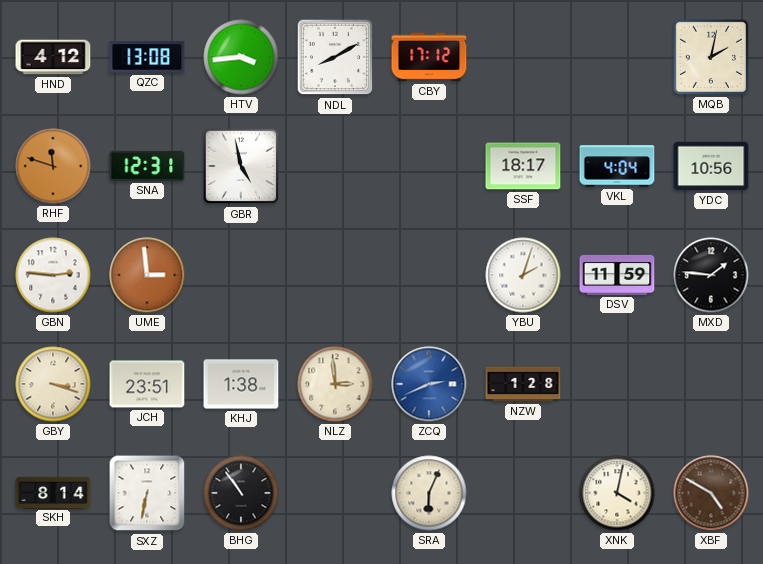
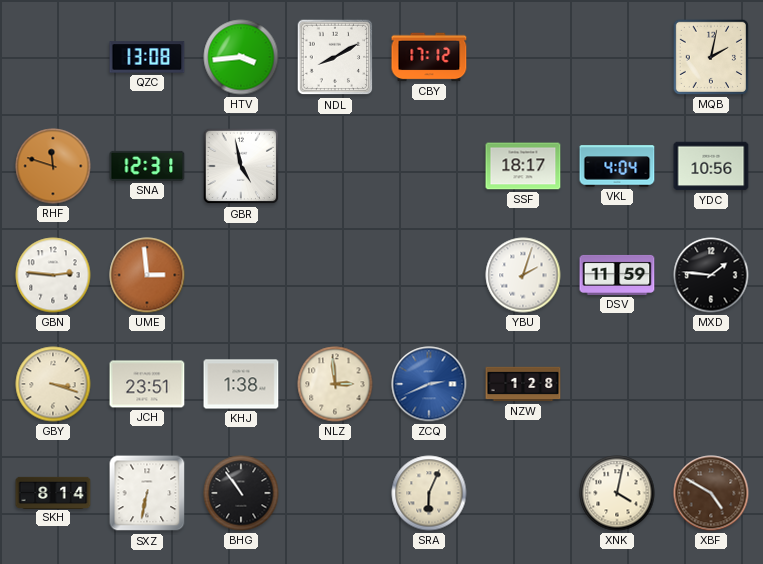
HND: 4:12 -> none (53, 57)
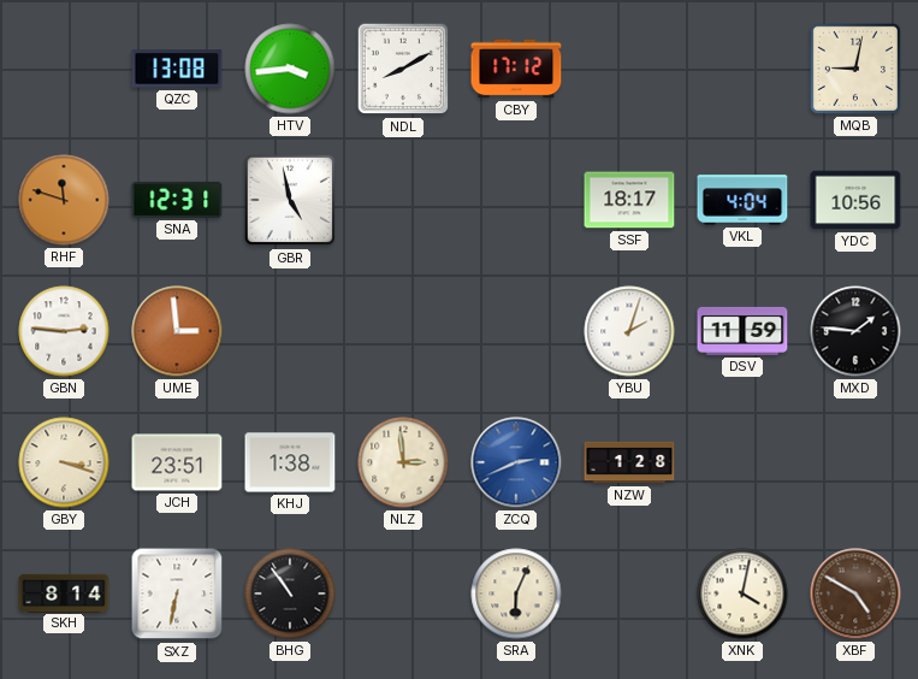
MQB: 2:02 -> 9:02 (855, 69)
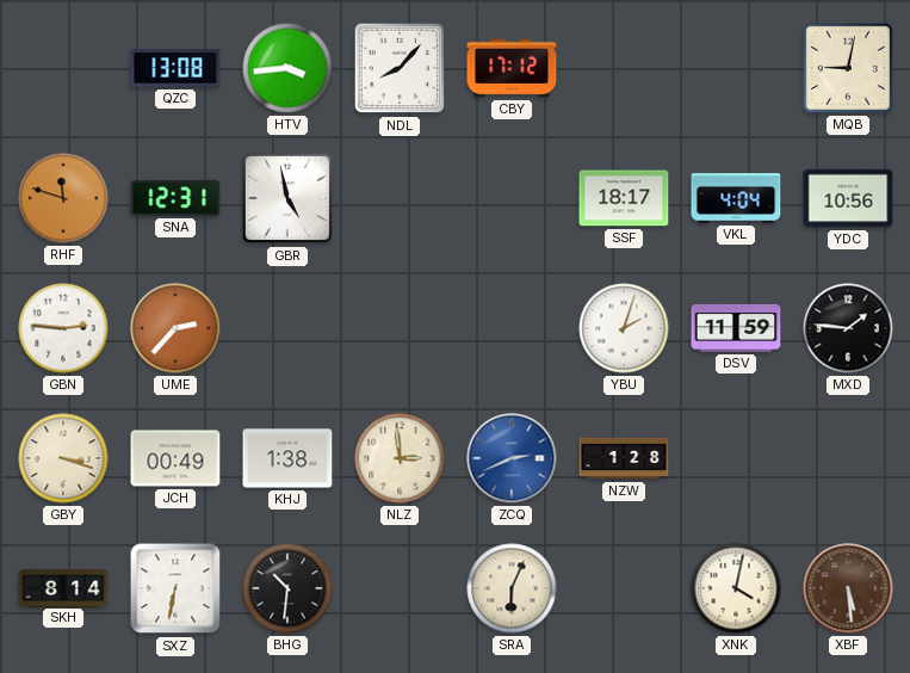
NDL: 8:10 -> 8:07 (400, 68)
UME: 2:59 -> 2:37 (175, 328)
JCH: 23:51 -> 00:49 (175, 458)
BHG: 10:54 -> 10:31 (287, 588)
XBF: 4:50 -> 5:29 (848, 588)
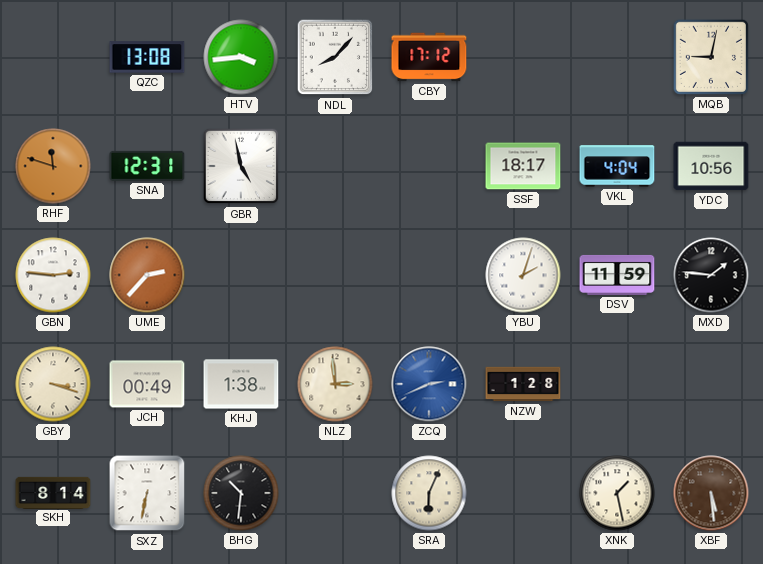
XNK: 4:02 -> 1:28 (617, 493)
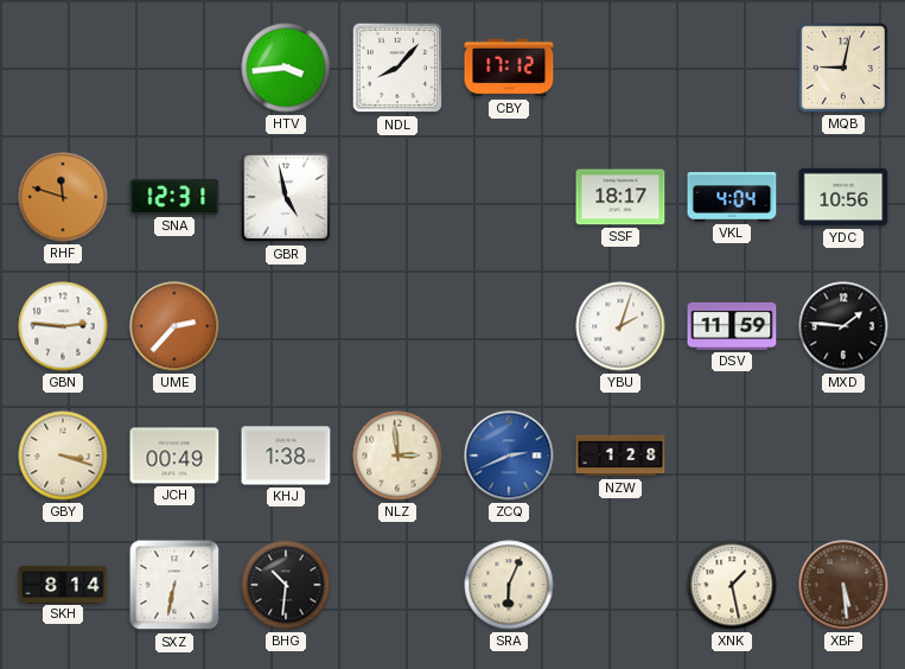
QZC: 13:08 -> none (147, 57)
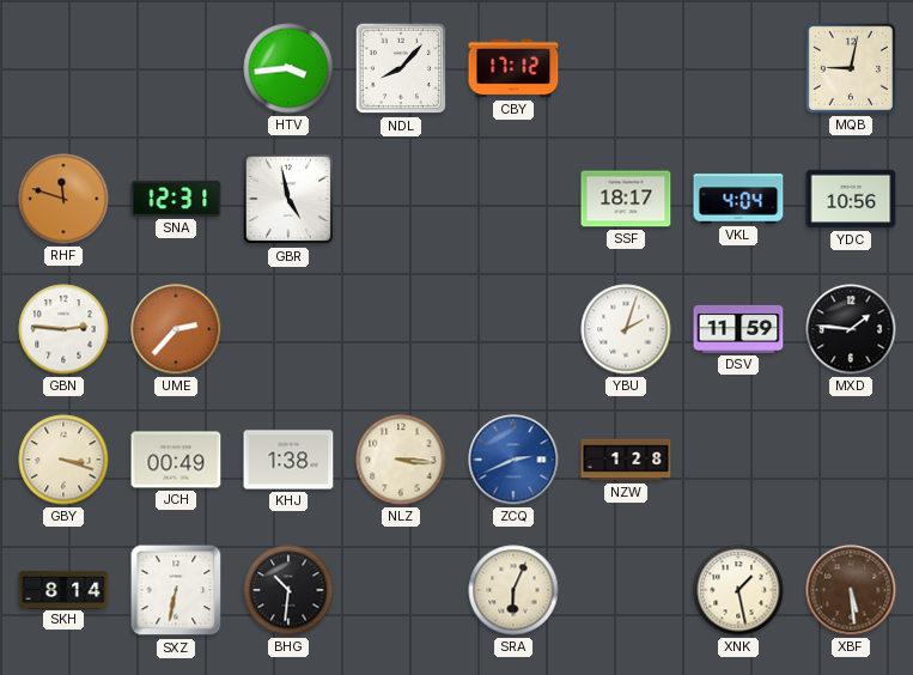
NLZ: 2:59 -> 3:16 (401, 460)
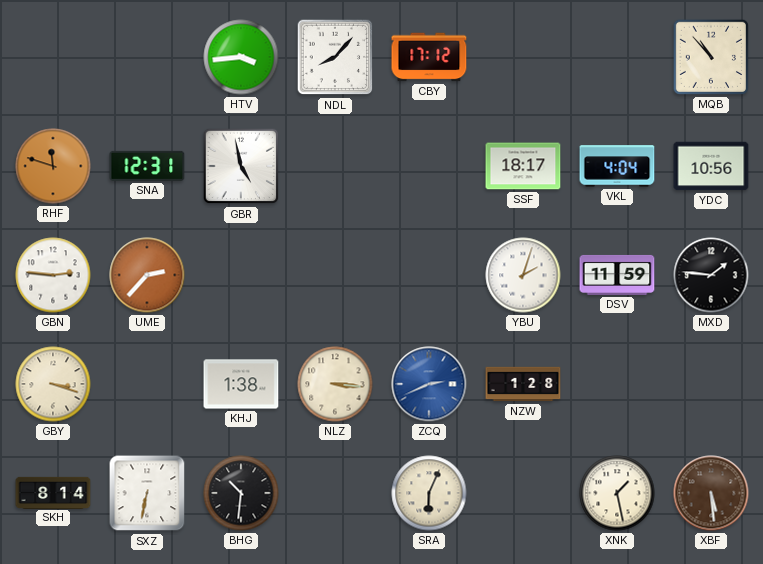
MQB: 9:02 -> 10:53 (711, 57)
JCH: 00:49 -> none (176, 460)
